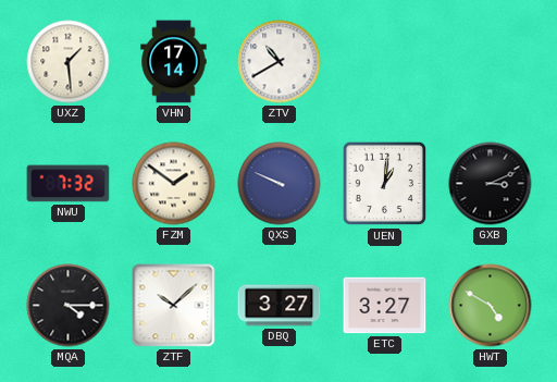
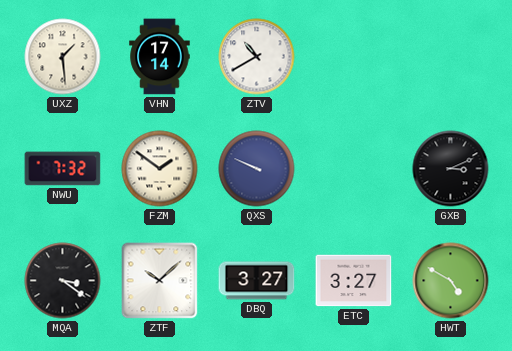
UEN: 1:01 -> none (385, 184)
MQA: 4:15 -> 3:21 (63, 281)
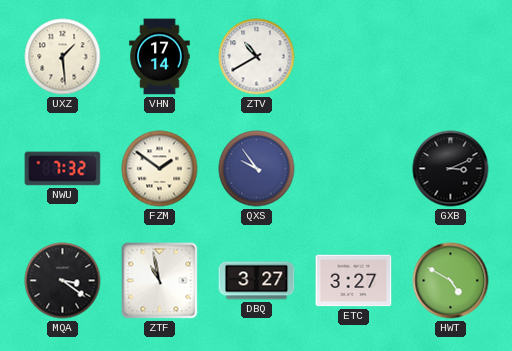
QXS: 9:49 -> 9:54 (257, 169)
ZTF: 10:08 -> 10:58 (160, 281)
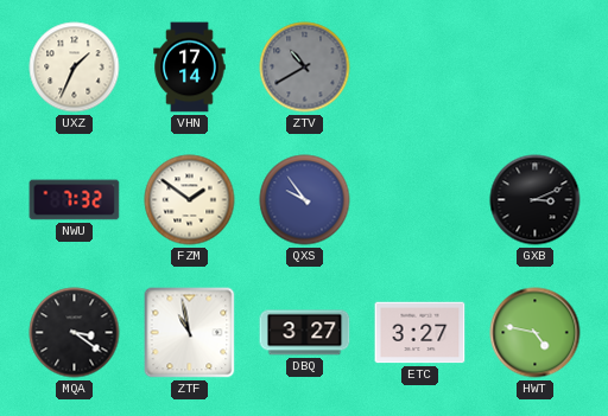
UXZ: 1:29 -> 1:34 (75, 68)
ZTV dial: white -> grey (305, 68)
HWT: 4:50 -> 4:47 (536, 333)
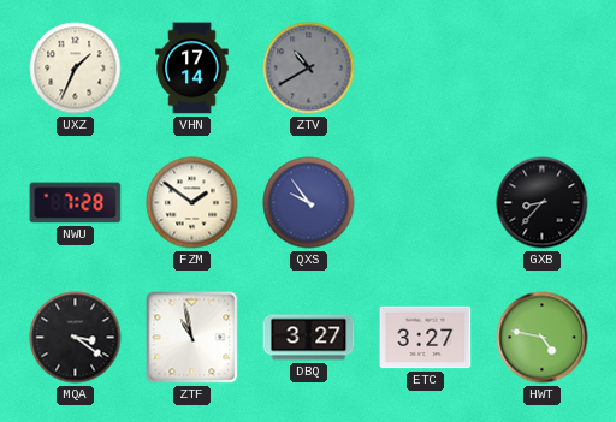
NWU: 7:32 -> 7:28 (76, 203)
GXB: 3:11 -> 8:37 (543, 203)
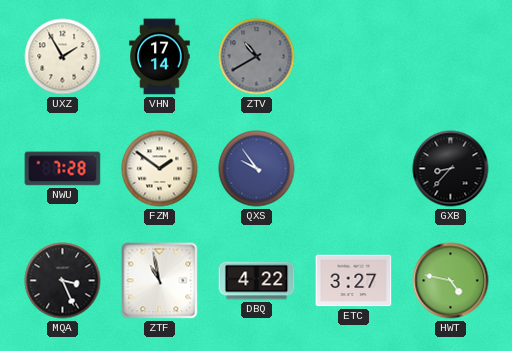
UXZ: 1:34 -> 1:55 (63, 57)
MQA: 3:21 -> 3:26 (63, 281)
DBQ: 3:27 -> 4:22 (257, 281)
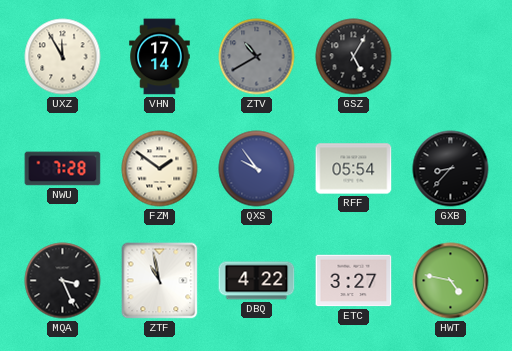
UXZ: 1:55 -> 11:55 (63, 57)
GSZ: none -> 5:05 (354, 57)
RFF: none -> 05:54 (354, 169)
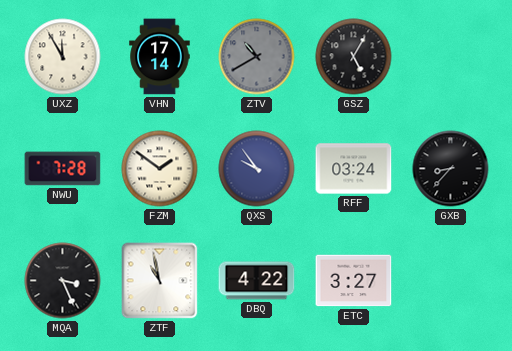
RFF: 05:54 -> 03:24 (354, 169)
HWT: 4:47 -> none (451, 281)
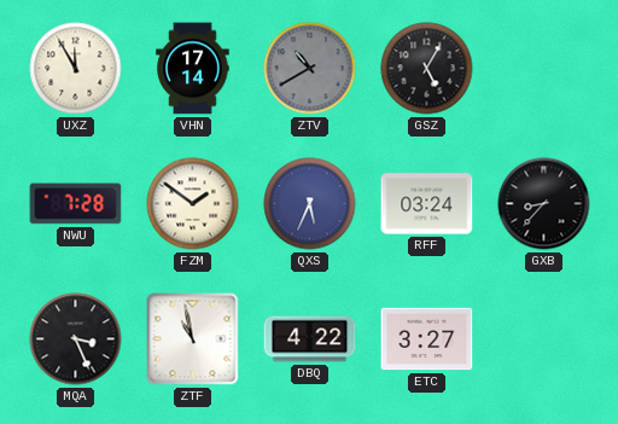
QXS: 9:54 -> 5:34 (310, 204)
